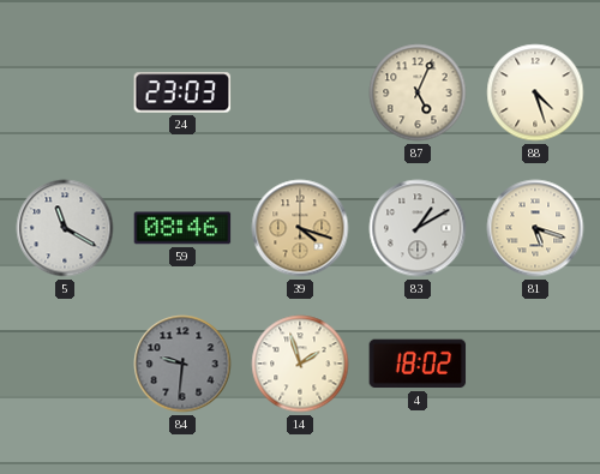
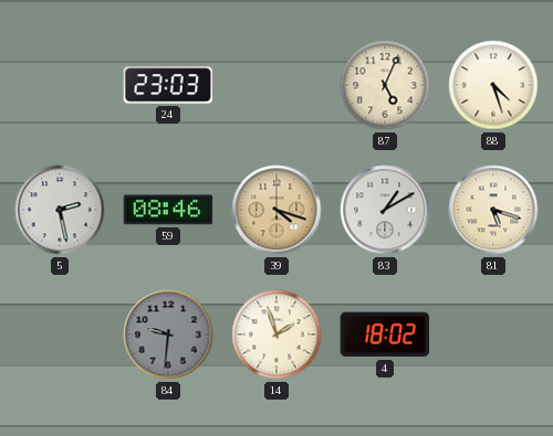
5: 11:20 -> 2:28 (60, 210)
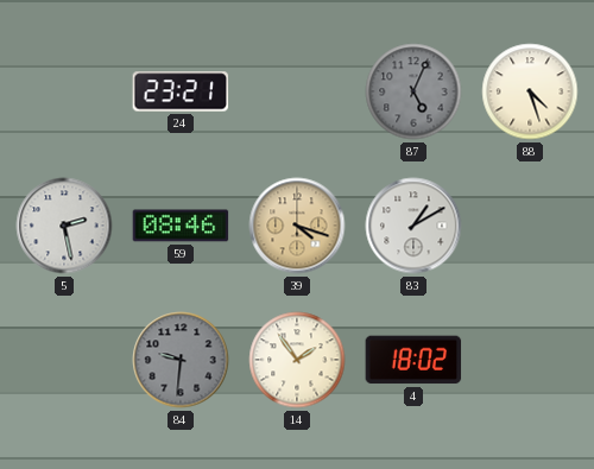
24: 23:03 -> 23:21 (181, 91)
87 dial: cream -> grey (413, 91)
81: 5:18 -> none (493, 210)
14: 1:57 -> 1:54 (297, 360)
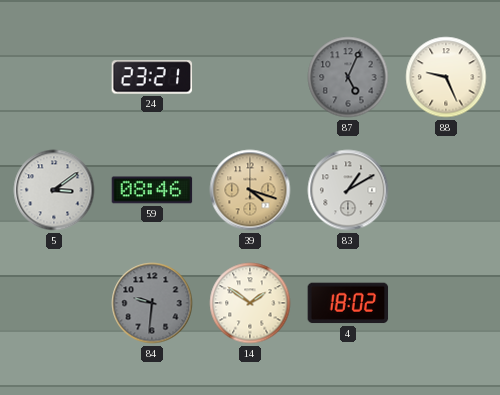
88: 4:27 -> 9:26 (446, 77)
5: 2:28 -> 3:09 (54, 190)
14: 1:54 -> 1:51 (250, 303)
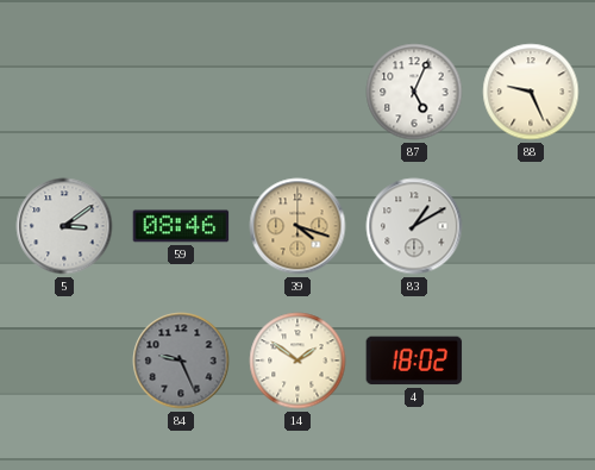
24: 23:21 -> none (152, 77)
87 dial: grey -> white (414, 92)
84: 9:31 -> 9:26 (181, 361)
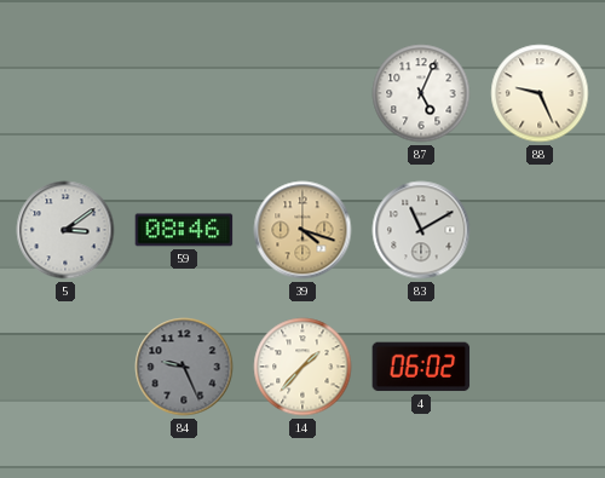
83: 1:10 -> 11:10 (421, 230)
14: 1:51 -> 1:37 (302, 367)
4: 18:02 -> 06:02 (421, 367)
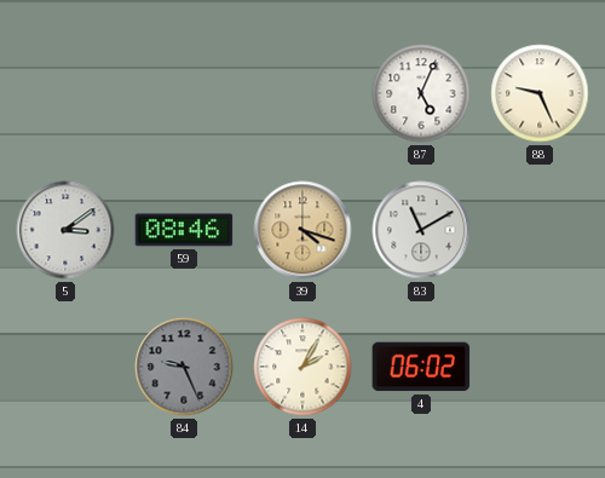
14: 1:37 -> 2:05 (302, 367)
